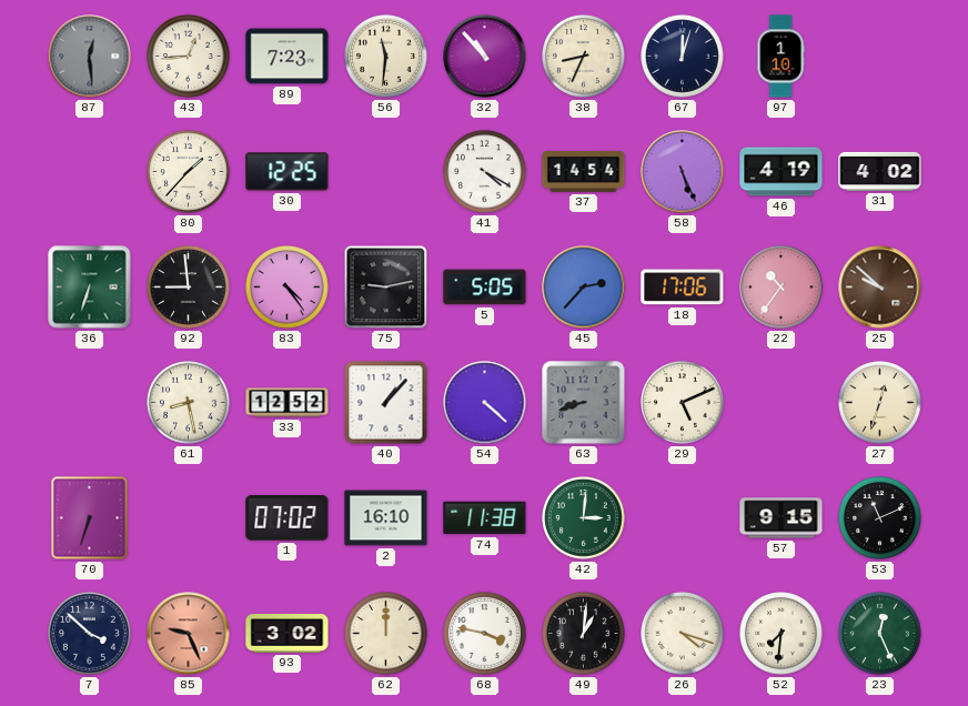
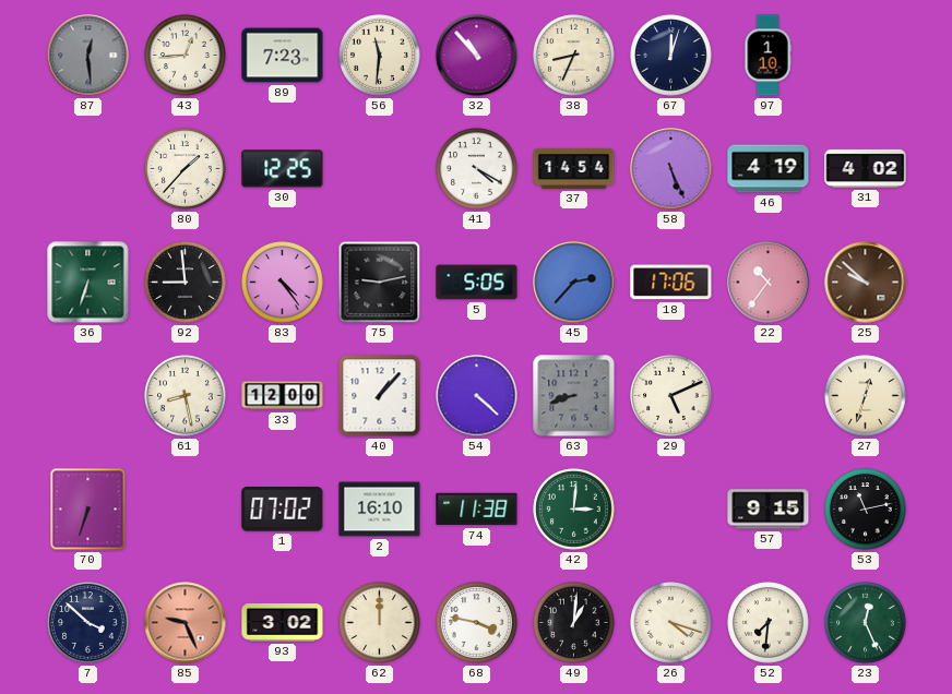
33: 12:52 -> 12:00 (283, 396)
53: 11:11 -> 11:13 (866, 510)
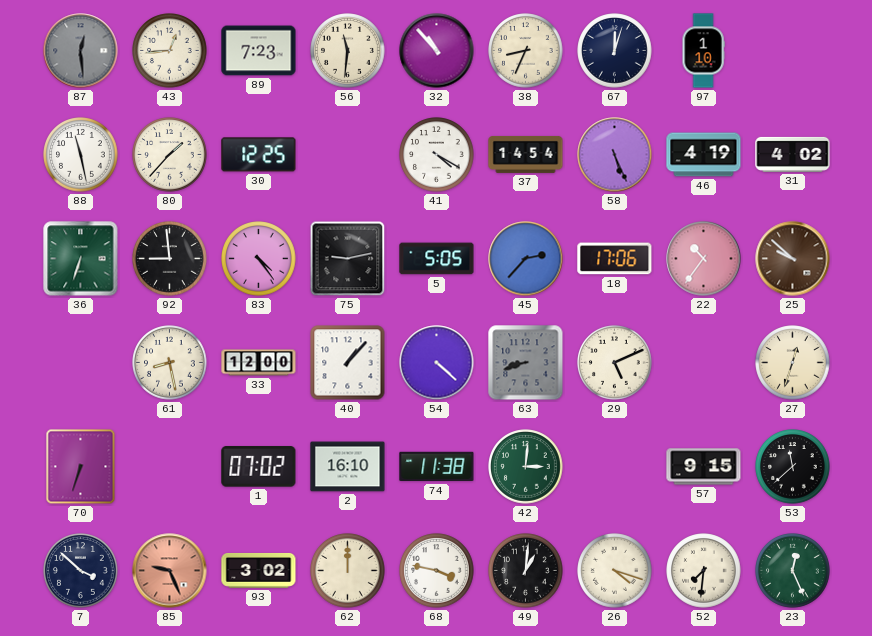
88: none -> 11:28 (81, 155)
53: 11:13 -> 11:38 (793, 467)
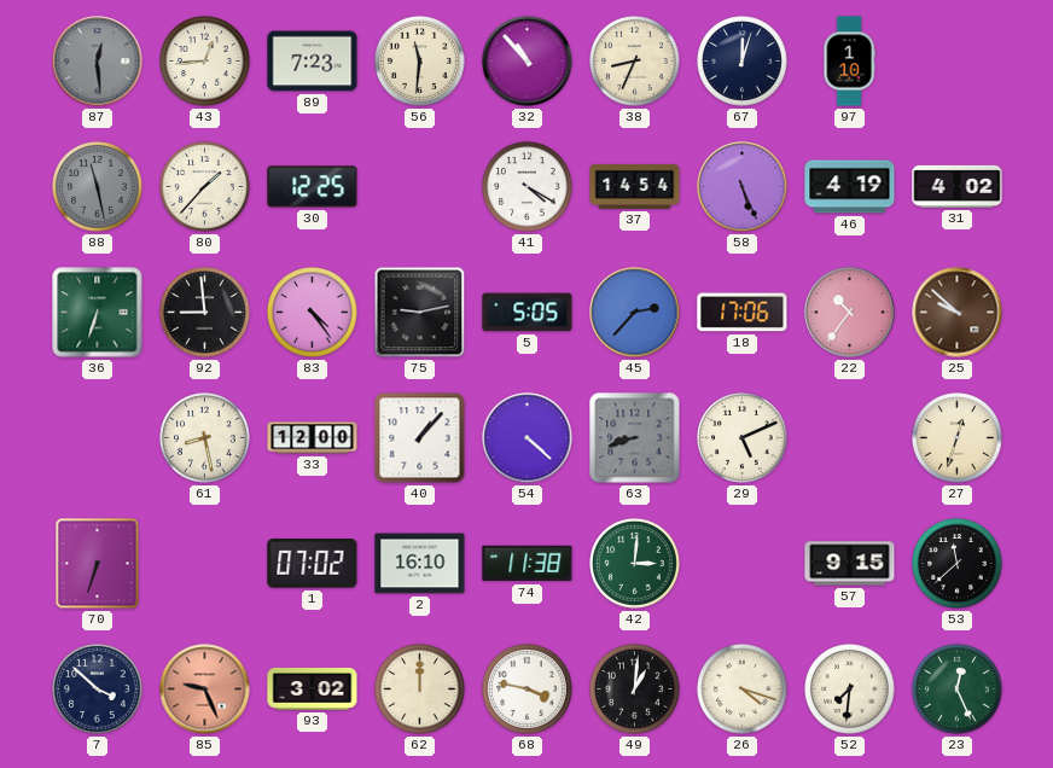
88 dial: white -> grey (98, 187)
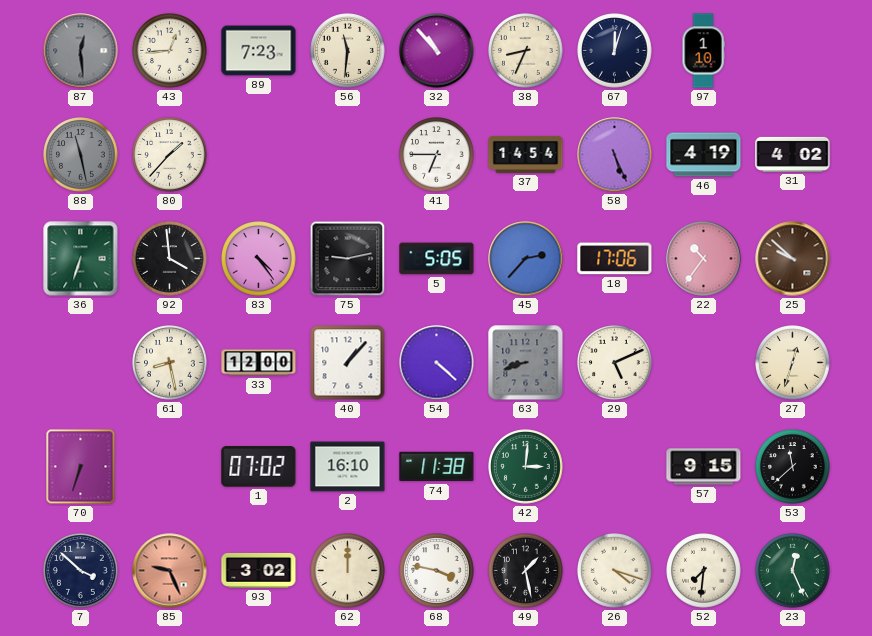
30: 12:25 -> none (313, 187)
41: 4:20 -> 6:45 (437, 155)
92: 8:59 -> 3:59 (170, 259)
49: 1:01 -> 1:28 (526, 571)
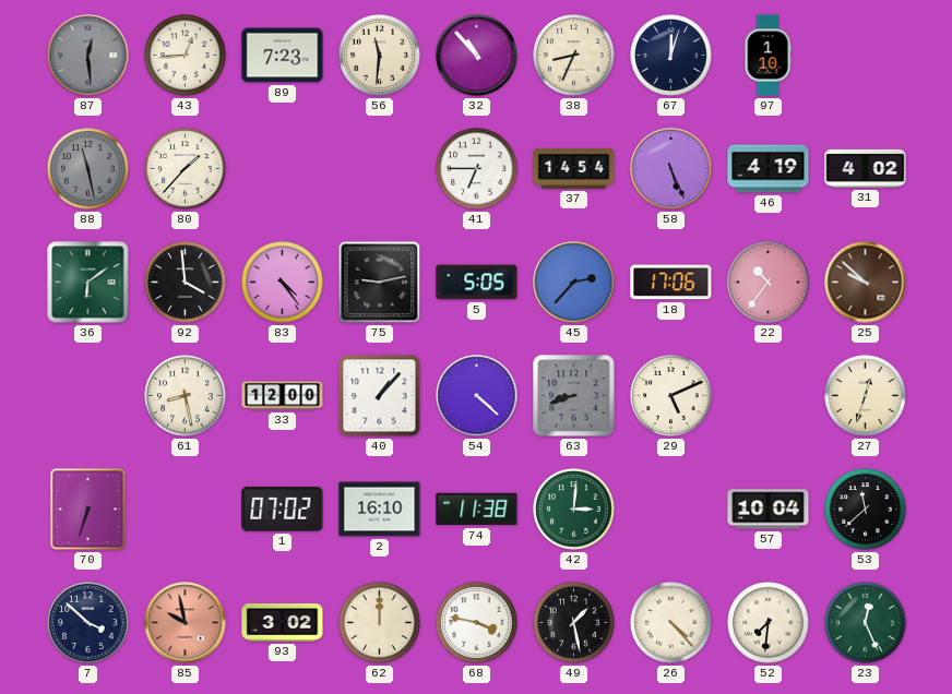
36: 6:33 -> 6:09 (88, 283)
57: 9:15 -> 10:04 (769, 510)
85: 9:26 -> 9:58 (186, 623)
26: 4:18 -> 4:23 (671, 623)
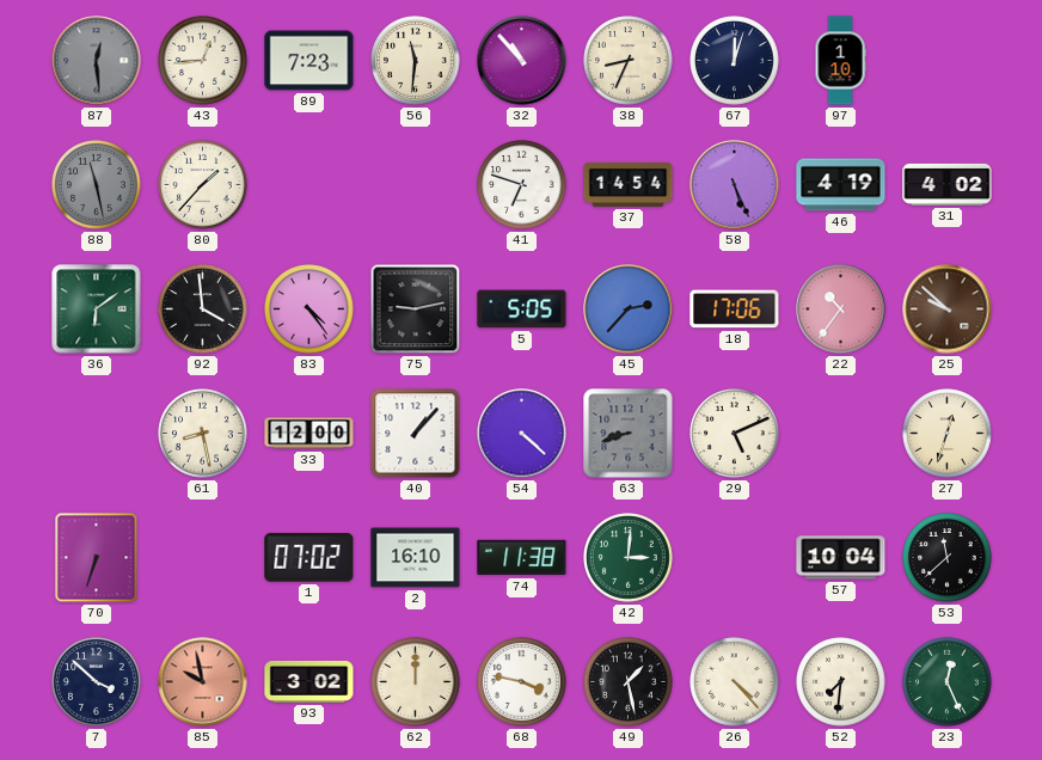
41: 6:45 -> 6:48 (522, 185)
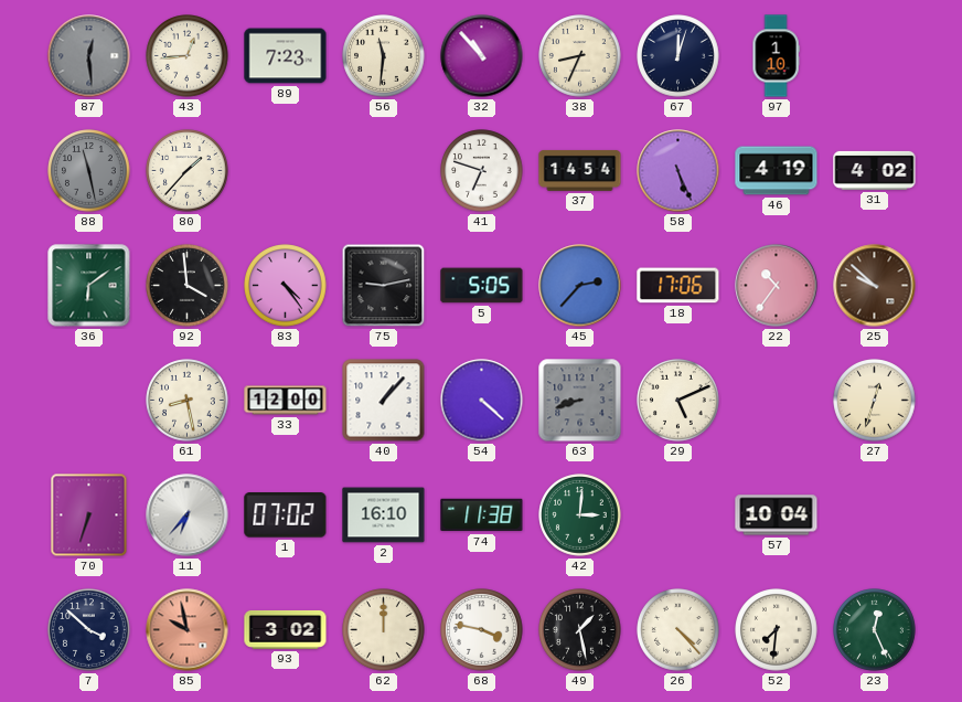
11: none -> 6:37 (188, 515)
53: 11:38 -> none (948, 558)
